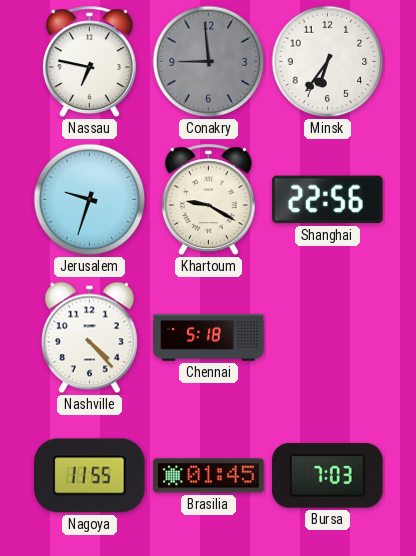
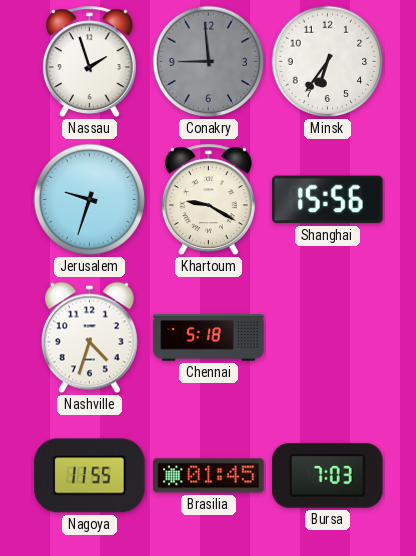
Nassau: 6:47 -> 1:57 (89, 62)
Shanghai: 22:56 -> 15:56 (328, 200)
Nashville: 4:23 -> 4:33 (89, 338)
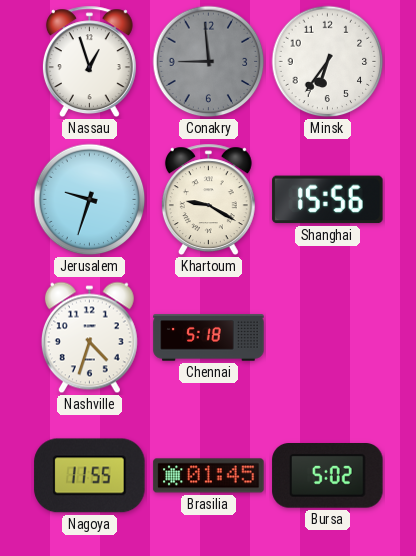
Nassau: 1:57 -> 12:57 (89, 62)
Bursa: 7:03 -> 5:02 (328, 476)
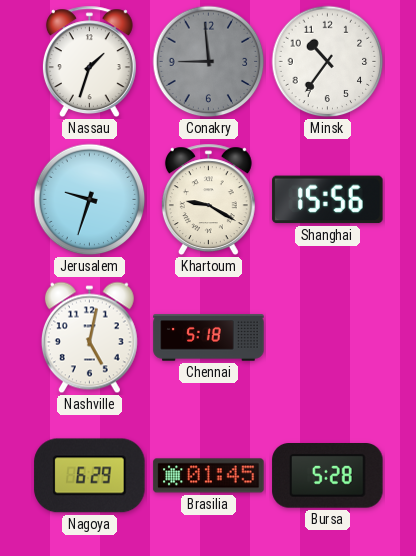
Nassau: 12:57 -> 1:33 (89, 62)
Minsk: 6:36 -> 10:36 (328, 62)
Nashville: 4:33 -> 5:02 (89, 338)
Nagoya: 11:55 -> 6:29 (90, 476)
Bursa: 5:02 -> 5:28 (328, 476)
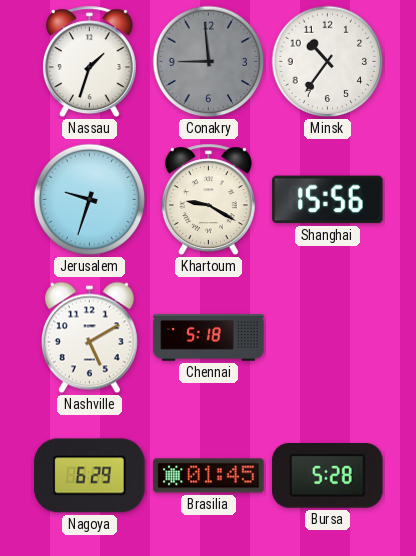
Nashville: 5:02 -> 5:10 (89, 338)
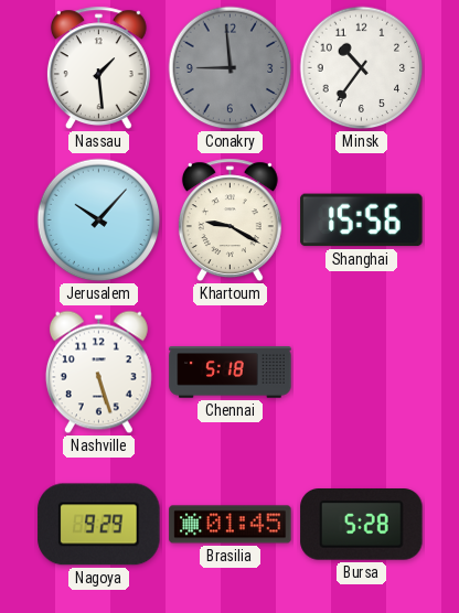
Nassau: 1:33 -> 1:29 (98, 68)
Jerusalem: 9:33 -> 10:07 (99, 221)
Nashville: 5:10 -> 5:27 (98, 373)
Nagoya: 6:29 -> 9:29 (99, 525)
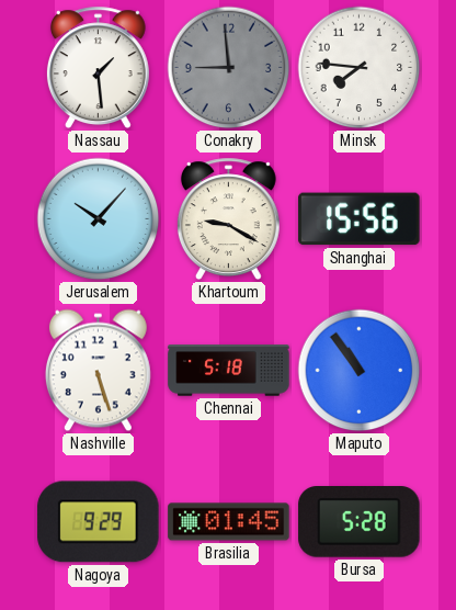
Minsk: 10:36 -> 7:46 (360, 68)
Maputo: none -> 10:54 (360, 371)
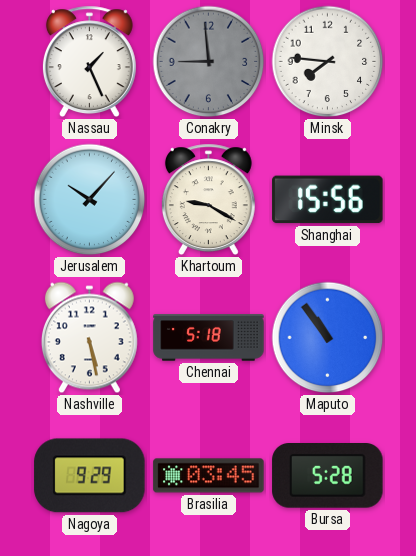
Nassau: 1:29 -> 1:26 (89, 62)
Nashville: 5:27 -> 5:28 (89, 338)
Brasilia: 01:45 -> 03:45 (209, 476)
